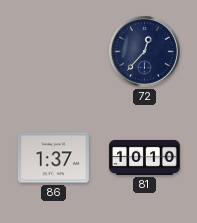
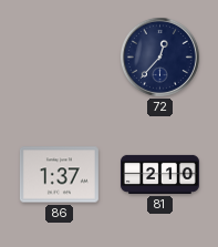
81: 10:10 -> 2:10 (159, 174)
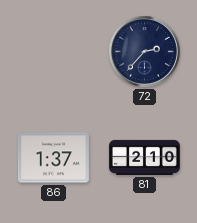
72: 12:37 -> 2:37 (144, 51)
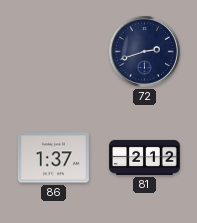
72: 2:37 -> 2:42 (144, 51)
81: 2:10 -> 2:12 (144, 157)
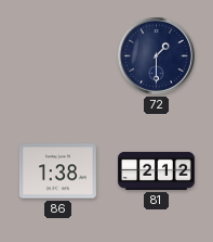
72: 2:42 -> 1:30 (156, 55)
86: 1:37 -> 1:38 (57, 171)
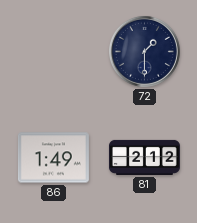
86: 1:38 -> 1:49 (53, 158)
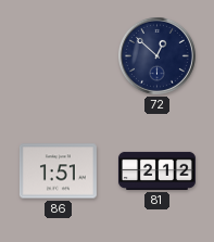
72: 1:30 -> 12:52 (156, 55)
86: 1:49 -> 1:51 (58, 171)
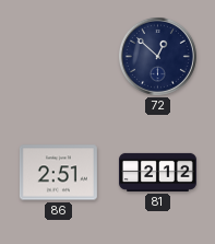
86: 1:51 -> 2:51 (58, 173)
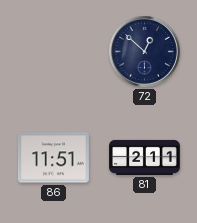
86: 2:51 -> 11:51 (53, 158)
81: 2:12 -> 2:11 (144, 157)
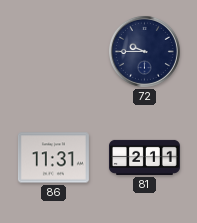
72: 12:52 -> 9:45 (144, 51)
86: 11:51 -> 11:31 (53, 158)
